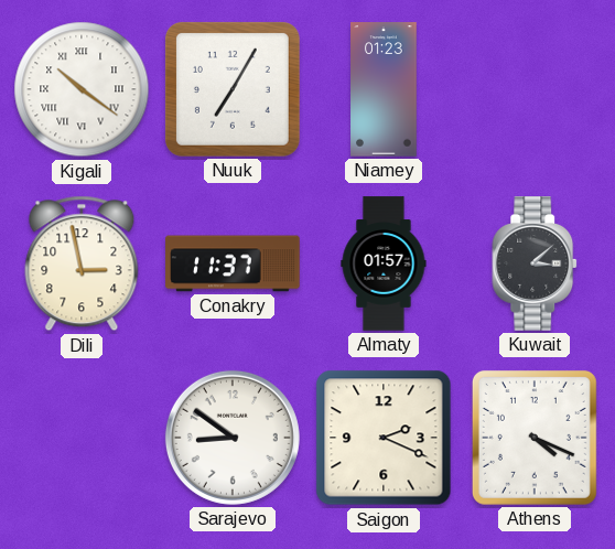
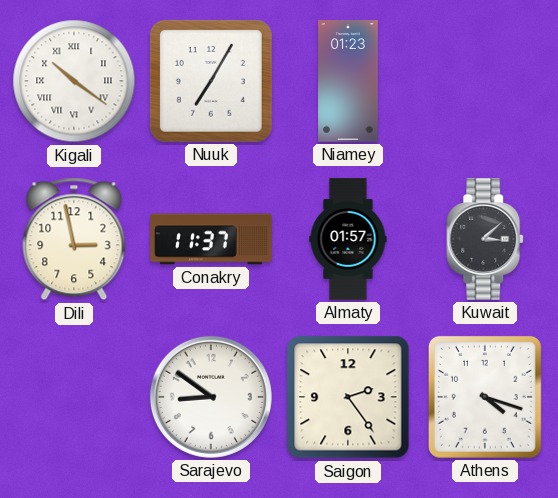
Saigon: 2:19 -> 2:24 (348, 397)
Athens: 4:19 -> 4:18 (485, 397)
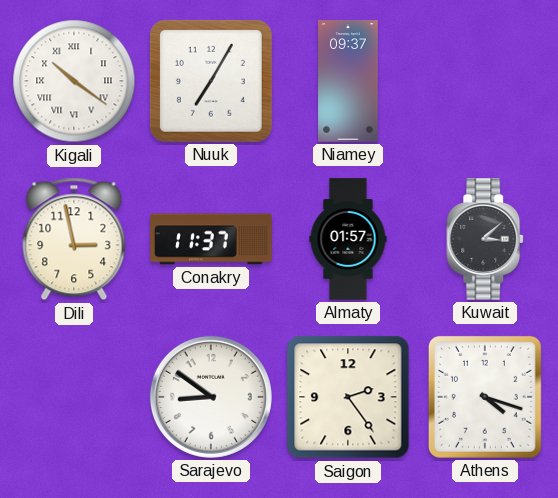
Niamey: 01:23 -> 09:37 (348, 81)
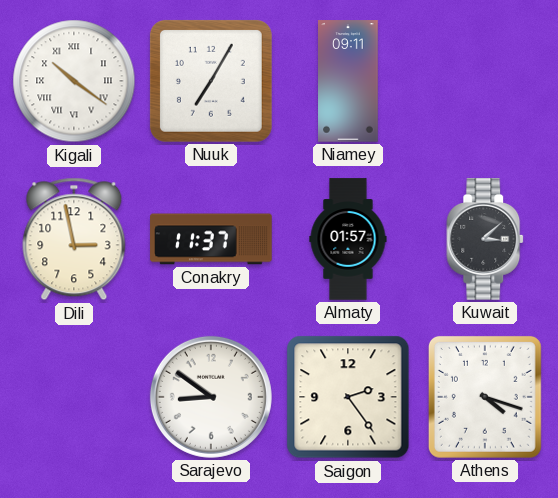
Niamey: 09:37 -> 09:11 (348, 81)
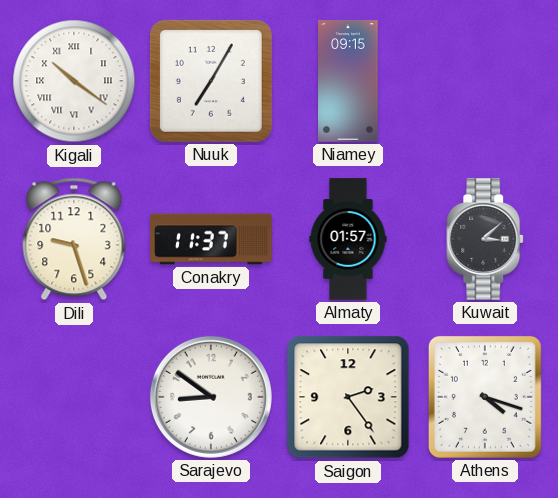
Niamey: 09:11 -> 09:15 (348, 81)
Dili: 2:58 -> 9:27 (74, 239)
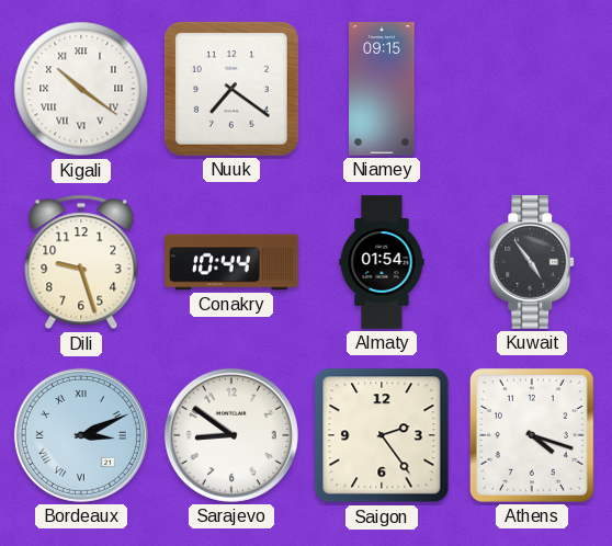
Nuuk: 7:05 -> 7:21 (231, 89)
Conakry: 11:37 -> 10:44 (231, 262)
Almaty: 01:57 -> 01:54 (382, 262)
Kuwait: 3:08 -> 4:54 (533, 262)
Bordeaux: none -> 3:11 (81, 435)
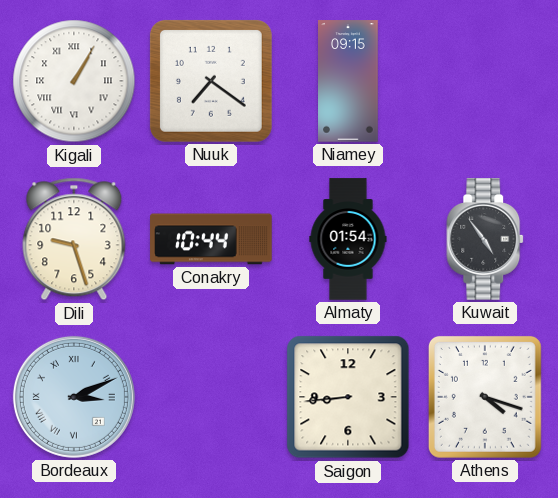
Kigali: 10:21 -> 1:05 (74, 81)
Sarajevo: 8:51 -> none (231, 435)
Saigon: 2:24 -> 8:44 (348, 397)
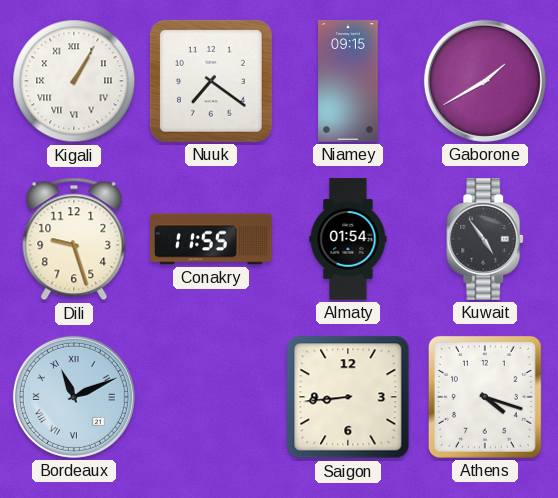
Gaborone: none -> 1:40 (485, 81)
Conakry: 10:44 -> 11:55 (211, 239)
Bordeaux: 3:11 -> 11:11 (74, 397)
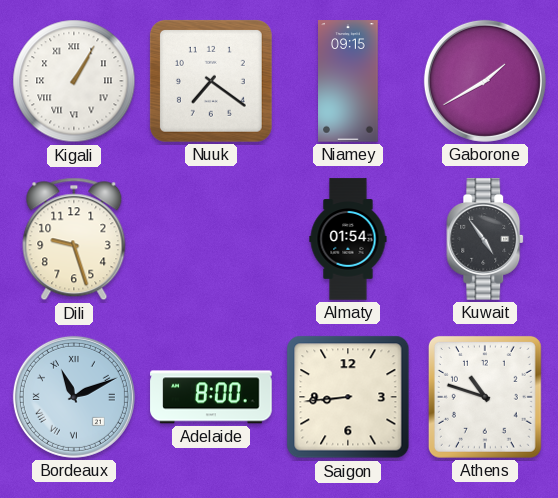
Conakry: 11:55 -> none (211, 239)
Adelaide: none -> 8:00 (211, 397)
Athens: 4:18 -> 10:48 (485, 397)
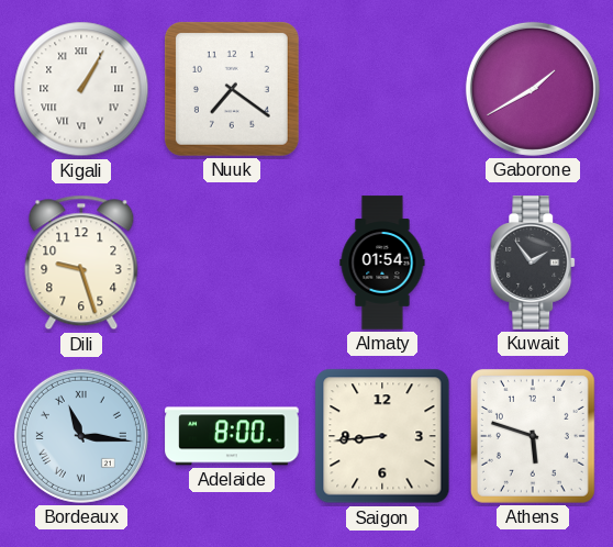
Niamey: 09:15 -> none (348, 81)
Kuwait: 4:54 -> 1:54 (534, 263)
Bordeaux: 11:11 -> 11:16 (81, 436)
Athens: 10:48 -> 5:48 (533, 436)
